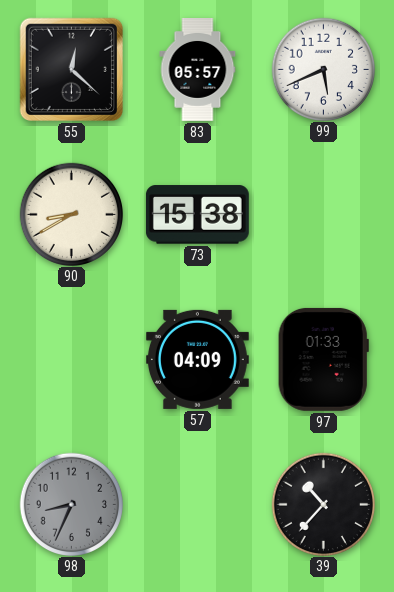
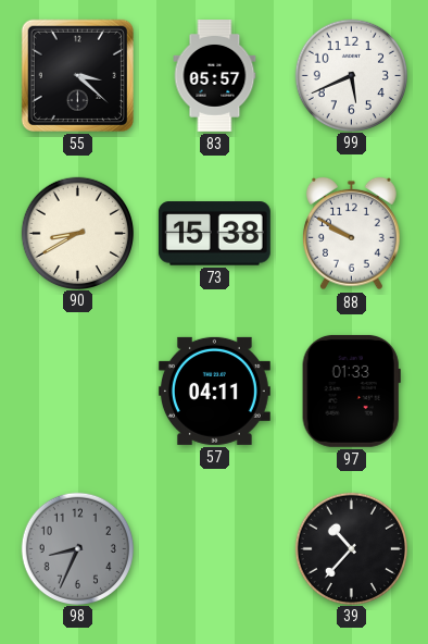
55: 12:22 -> 3:22 (77, 75)
88: none -> 9:50 (351, 234)
57: 04:09 -> 04:11 (214, 391)
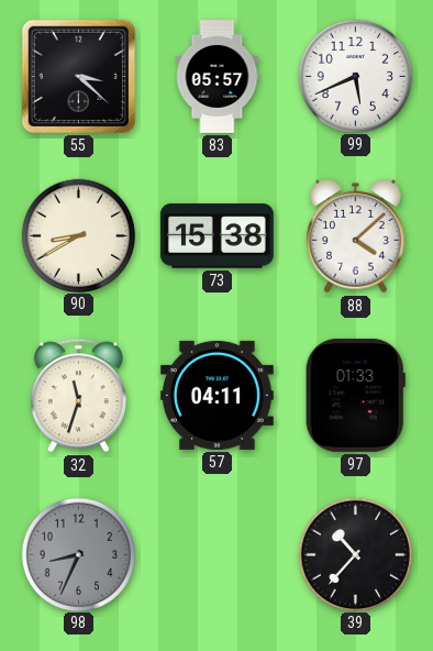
88: 9:50 -> 4:08 (355, 236)
32: none -> 11:33 (78, 396)
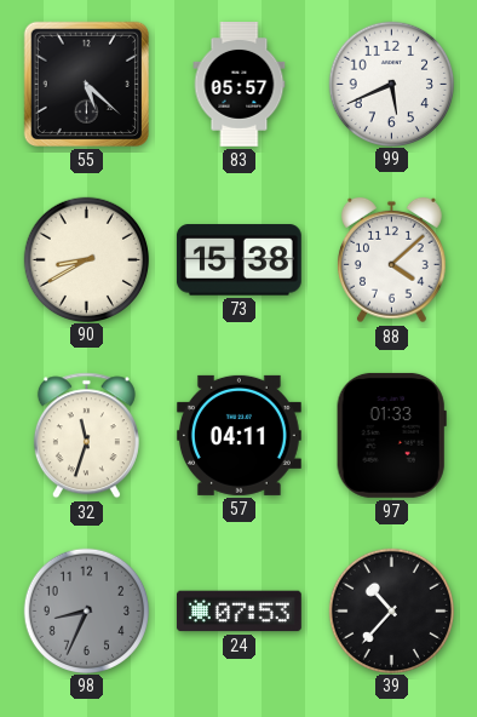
55: 3:22 -> 5:22 (86, 84)
24: none -> 07:53 (238, 612)
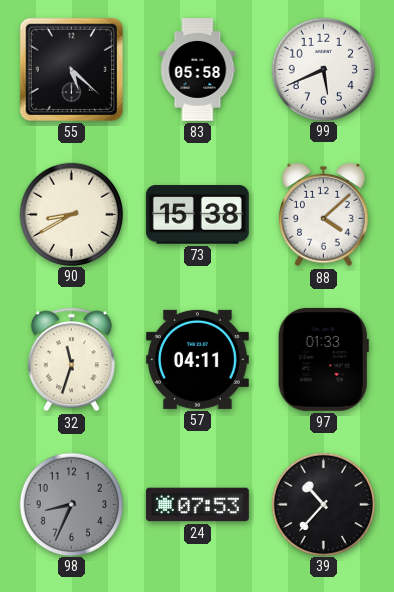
83: 05:57 -> 05:58 (198, 70)
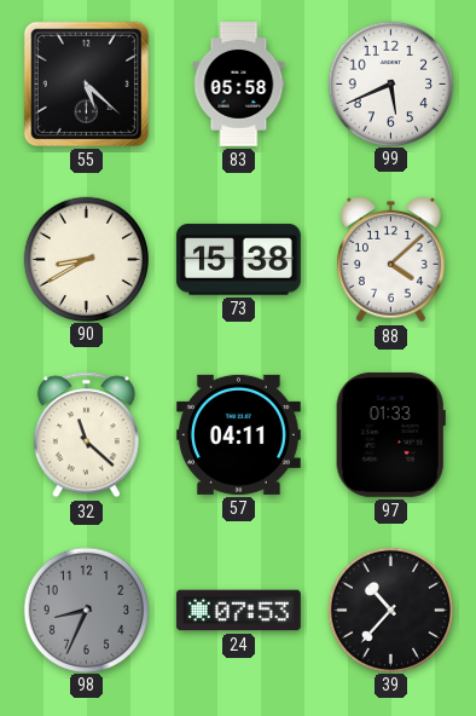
32: 11:33 -> 11:22 (86, 435)
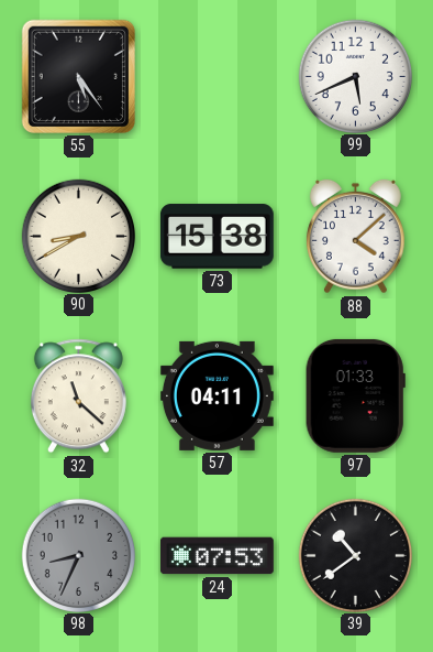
55: 5:22 -> 5:24 (78, 76)
83: 05:58 -> none (239, 85)
39: 10:37 -> 10:39 (355, 555)
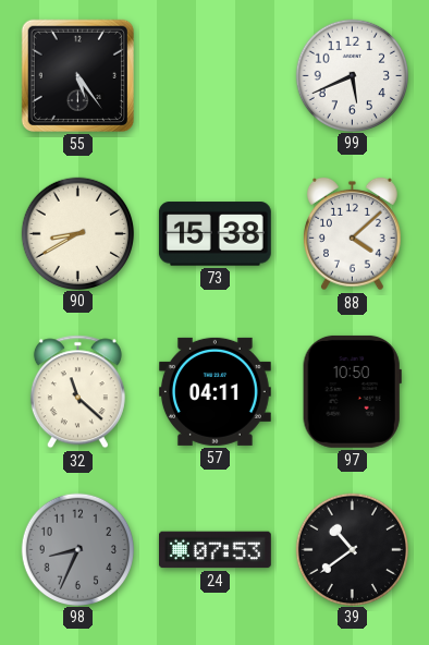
97: 01:33 -> 10:50 (352, 391)
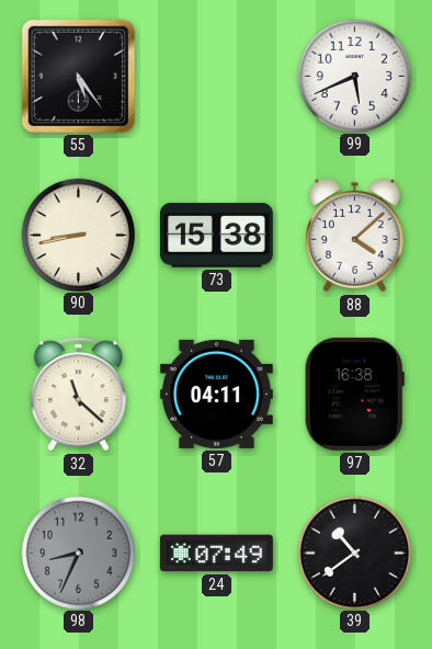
90: 8:40 -> 8:43 (78, 235)
97: 10:50 -> 16:38 (354, 394)
24: 07:53 -> 07:49 (216, 554)
